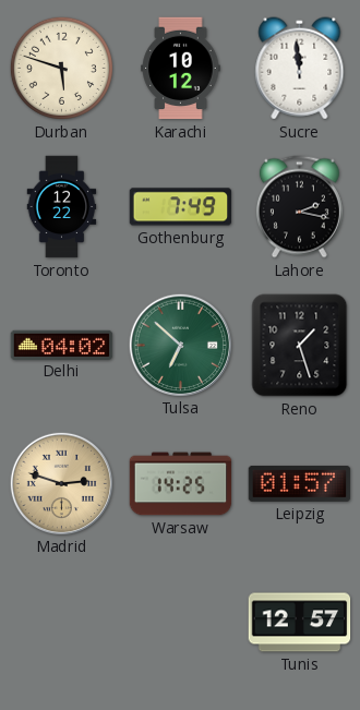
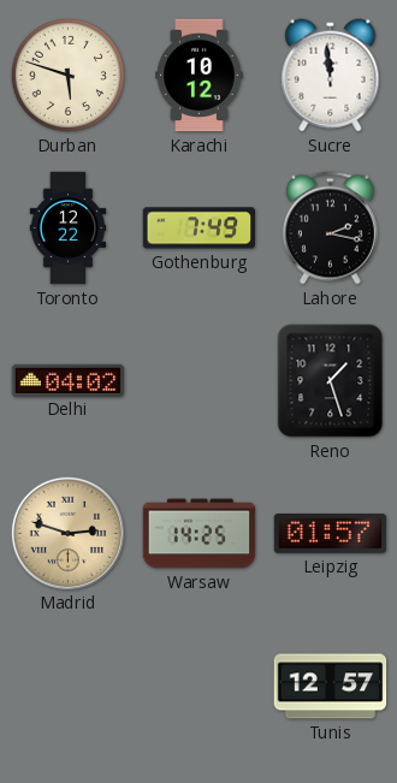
Tulsa: 6:52 -> none (180, 345)
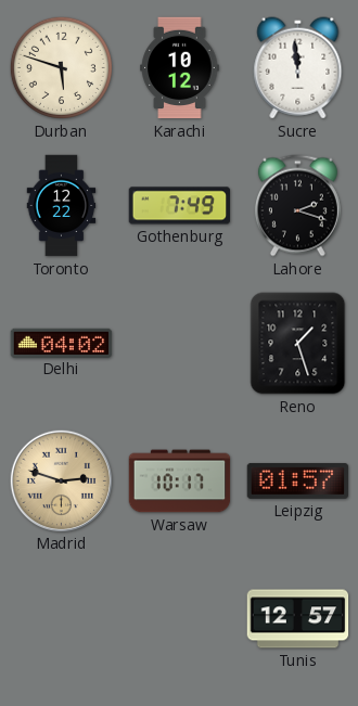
Lahore: 2:17 -> 2:18 (297, 206)
Warsaw: 14:25 -> 10:17 (180, 482)
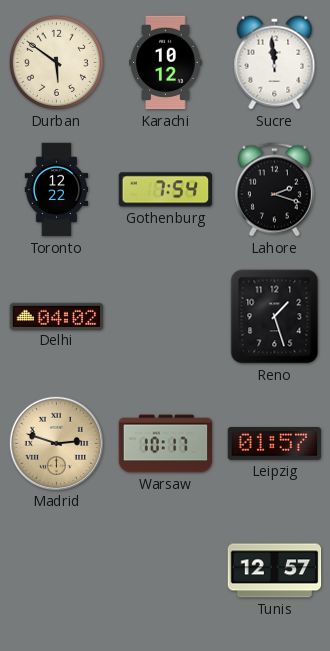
Durban: 5:48 -> 5:51 (56, 62)
Gothenburg: 7:49 -> 7:54 (166, 190)
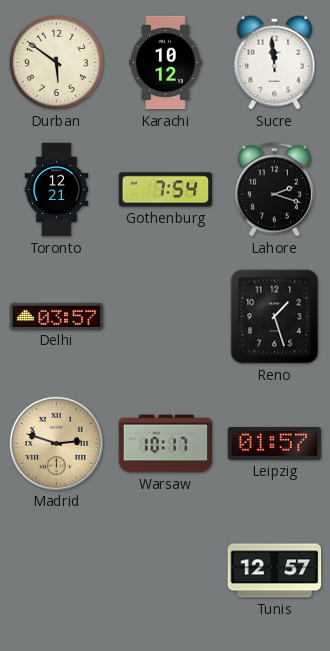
Toronto: 12:22 -> 12:21 (57, 190)
Delhi: 04:02 -> 03:57 (57, 316)
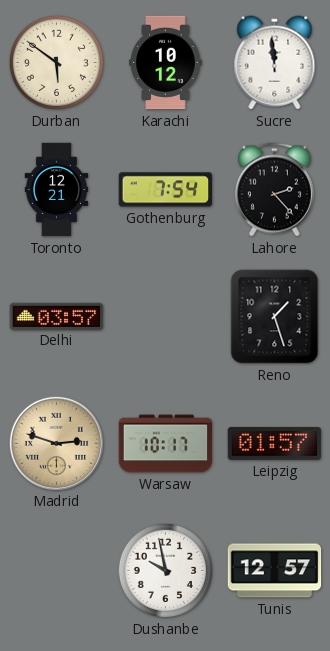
Lahore: 2:18 -> 2:23 (274, 190)
Dushanbe: none -> 9:58 (165, 570)
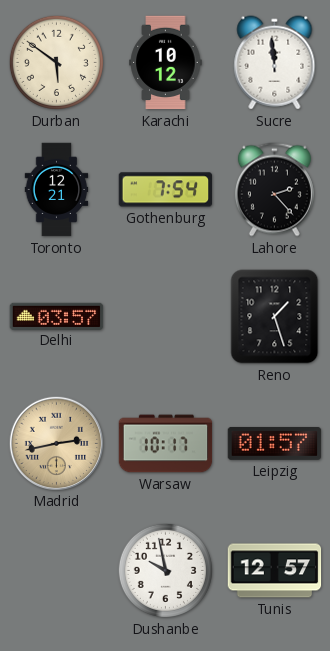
Madrid: 2:48 -> 2:43 (56, 443)
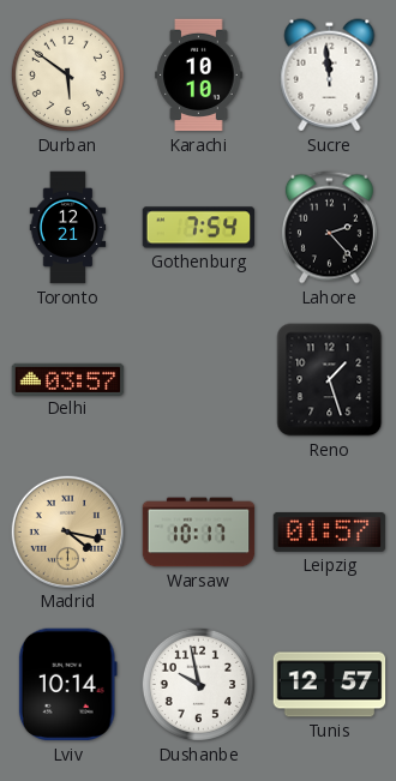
Karachi: 10:12 -> 10:10 (199, 76)
Madrid: 2:43 -> 4:17 (67, 531)
Lviv: none -> 10:14 (67, 685)
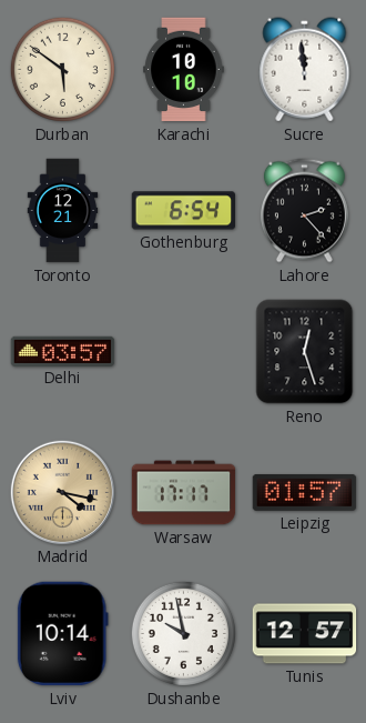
Gothenburg: 7:54 -> 6:54 (184, 211)
Reno: 1:27 -> 12:27 (305, 352)
Warsaw: 10:17 -> 17:17 (184, 493)
